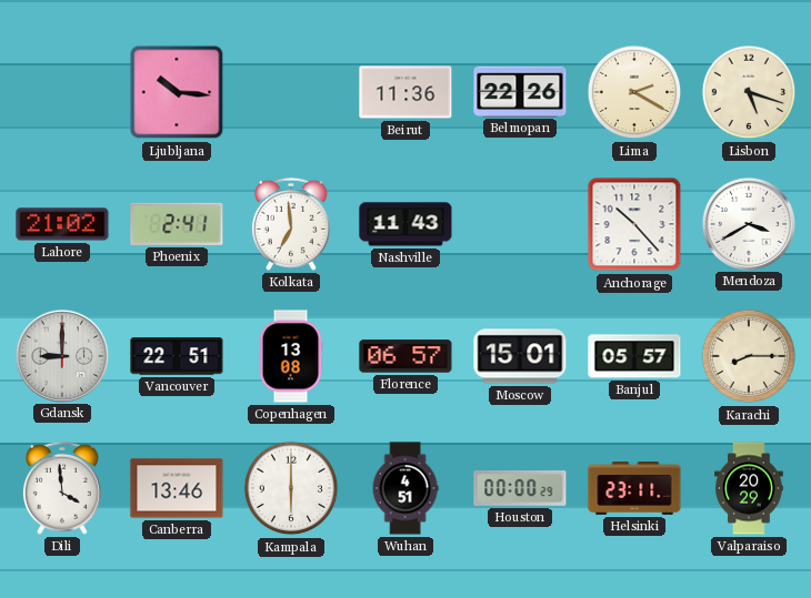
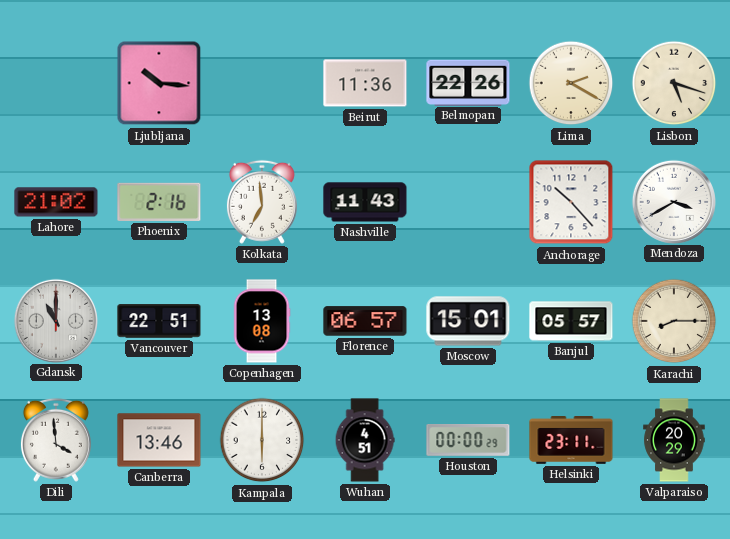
Phoenix: 2:41 -> 2:16 (159, 202)
Gdansk: 9:00 -> 11:00 (55, 320)
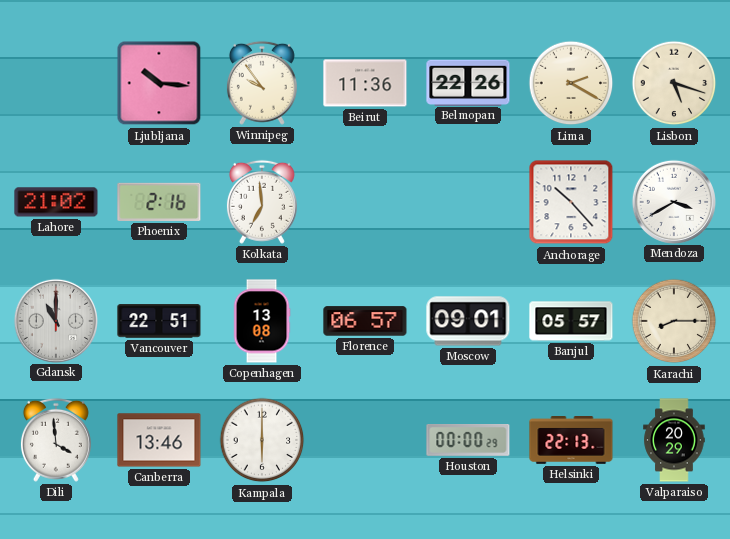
Winnipeg: none -> 9:54 (262, 83)
Nashville: 11:43 -> none (365, 202)
Moscow: 15:01 -> 09:01 (468, 321)
Wuhan: 4:51 -> none (365, 440)
Helsinki: 23:11 -> 22:13 (571, 441)
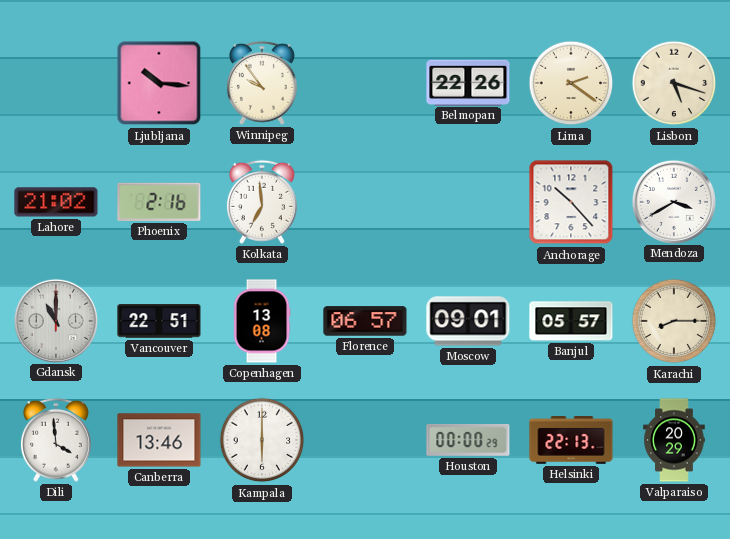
Beirut: 11:36 -> none (365, 83)
Lima: 2:20 -> 2:21 (571, 83)
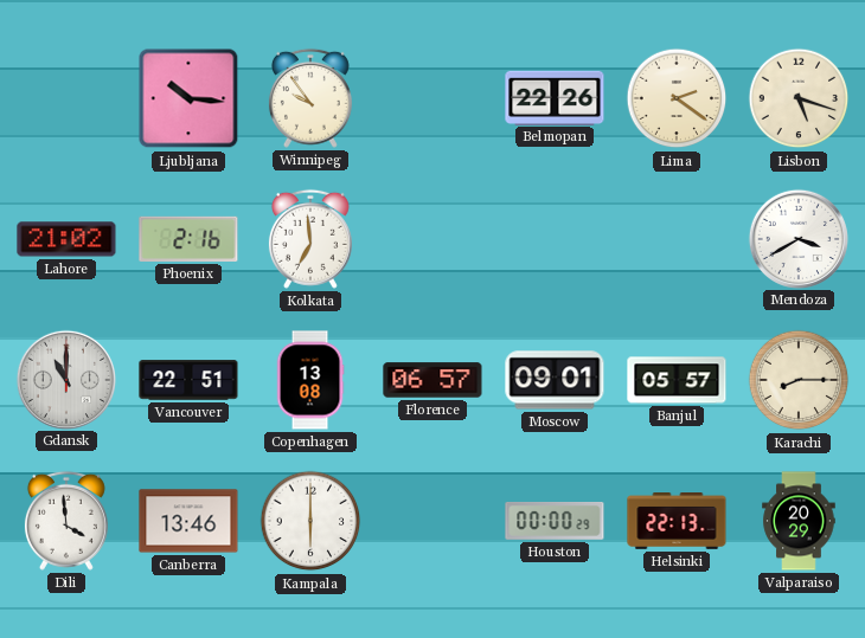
Anchorage: 10:23 -> none (571, 202)
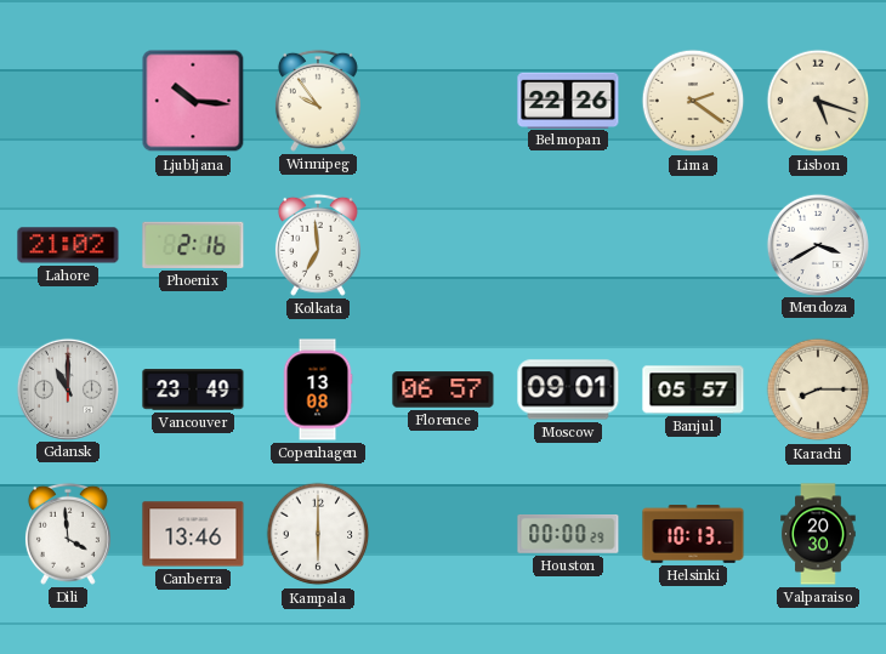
Vancouver: 22:51 -> 23:49 (193, 389)
Helsinki: 22:13 -> 10:13 (693, 535)
Valparaiso: 20:29 -> 20:30 (818, 534)
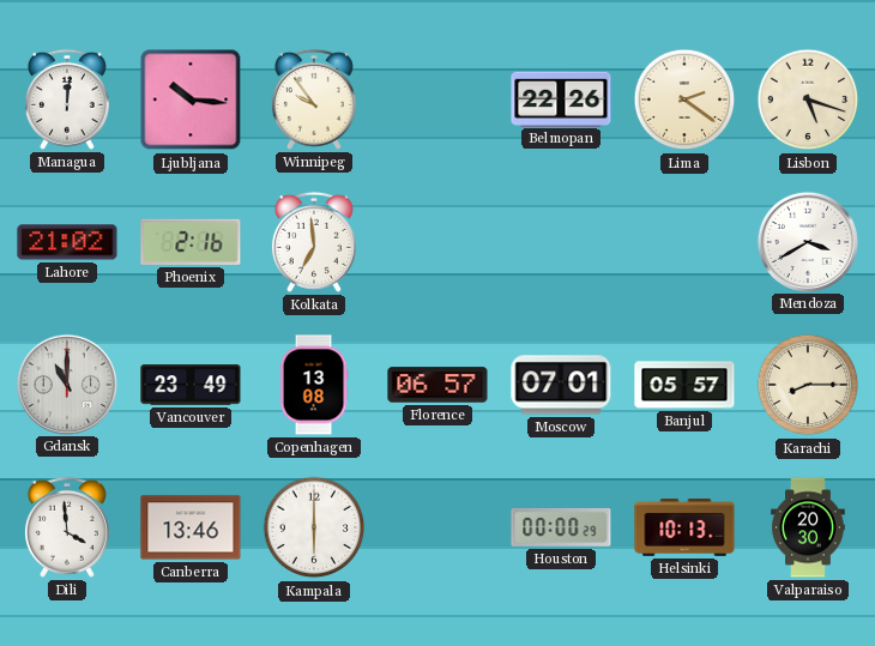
Managua: none -> 12:01 (67, 99)
Moscow: 09:01 -> 07:01 (561, 385)
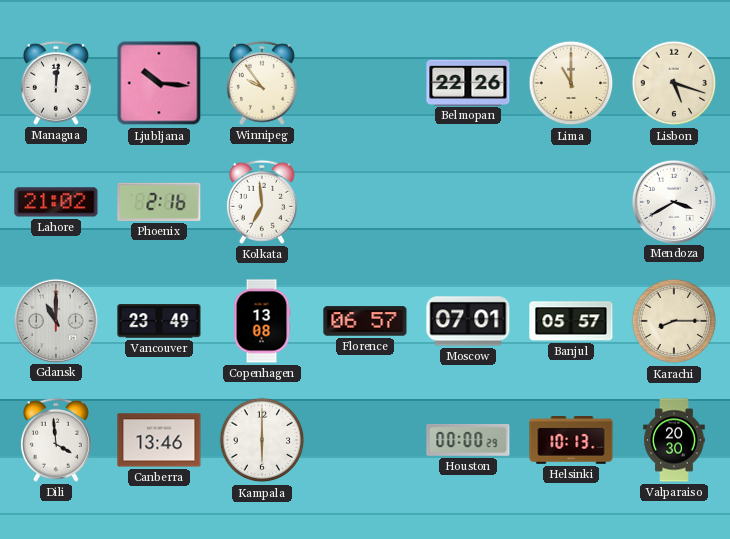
Lima: 2:21 -> 11:00 (571, 83)
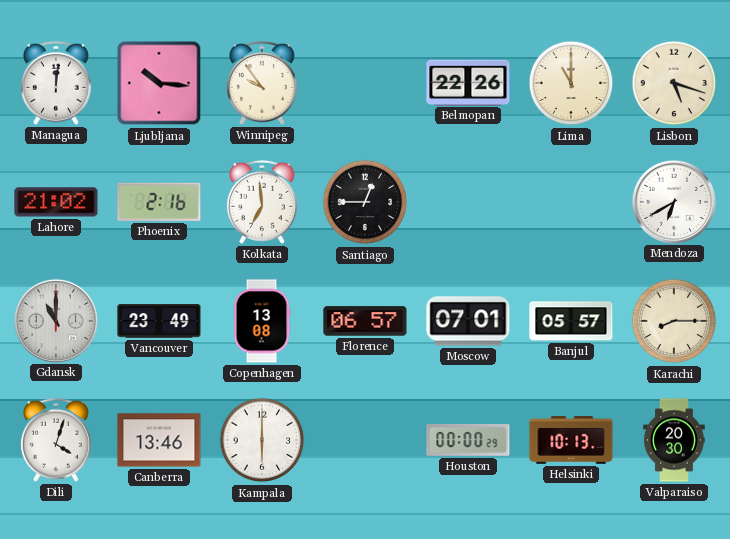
Santiago: none -> 12:45 (365, 202)
Mendoza: 3:40 -> 6:40 (673, 201)
Dili: 3:59 -> 4:03 (56, 440)
